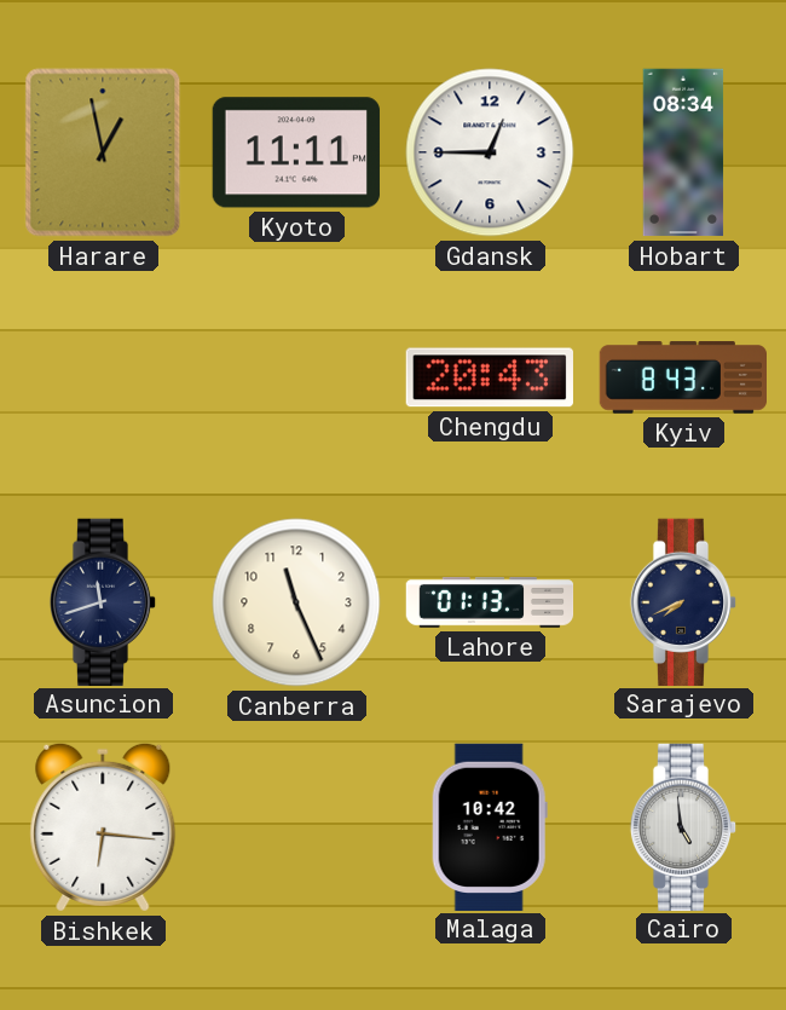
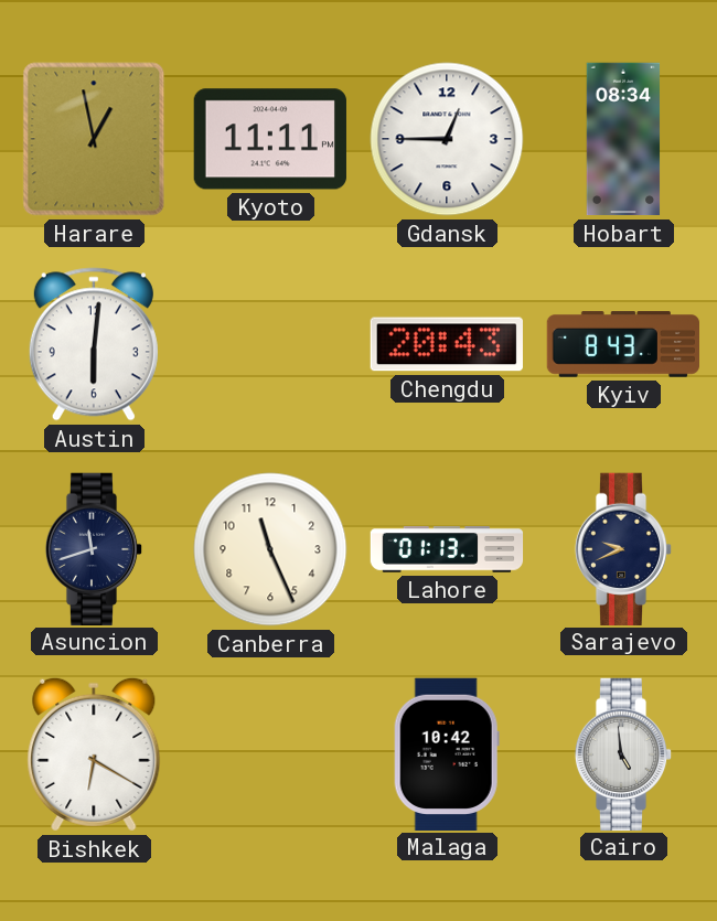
Austin: none -> 6:01 (94, 344)
Sarajevo: 7:41 -> 9:41 (623, 548)
Bishkek: 6:16 -> 6:20 (94, 754)
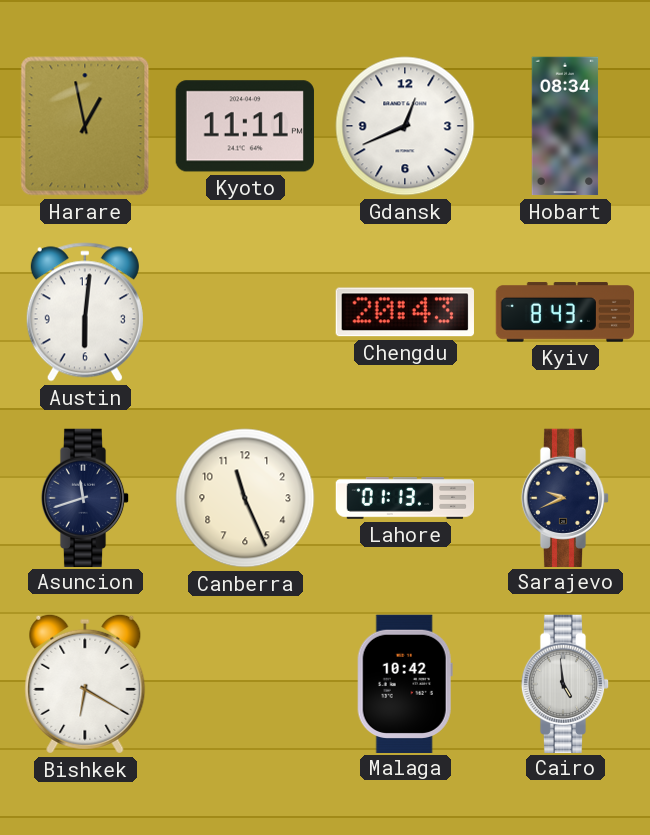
Gdansk: 12:45 -> 12:41 (405, 126)
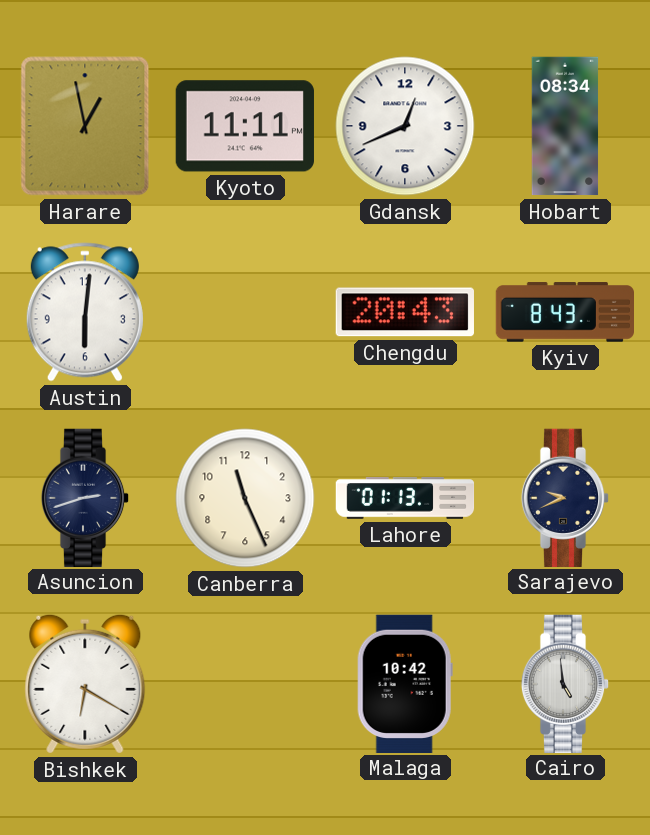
Asuncion: 11:42 -> 2:42 (85, 497)
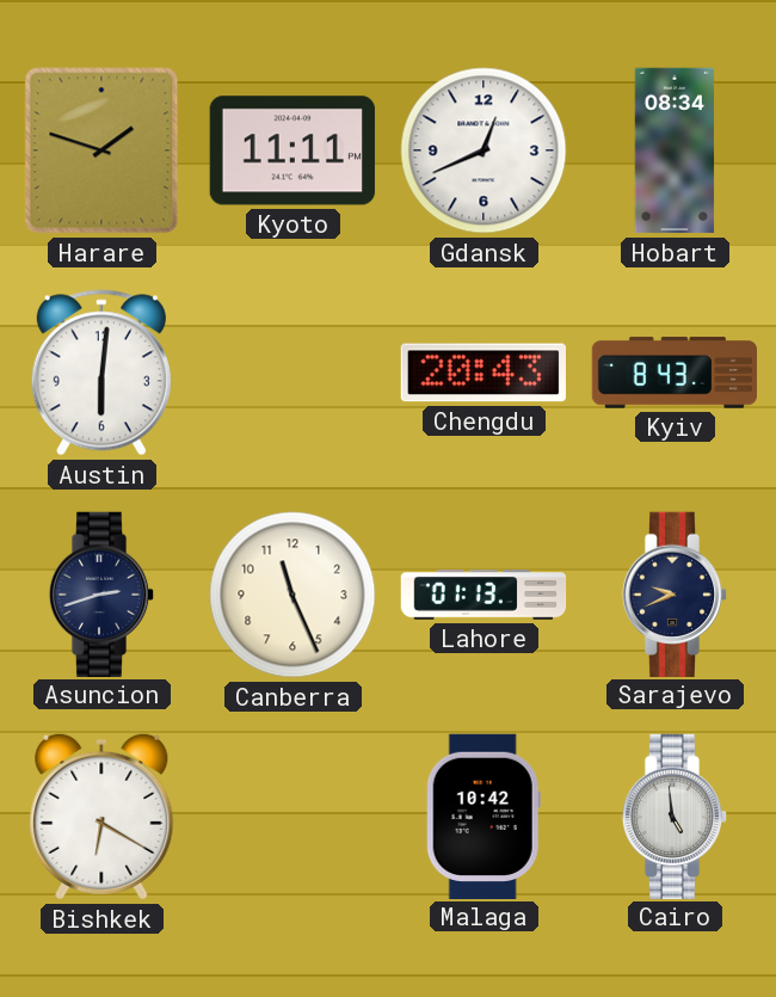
Harare: 12:58 -> 1:48 (101, 150)
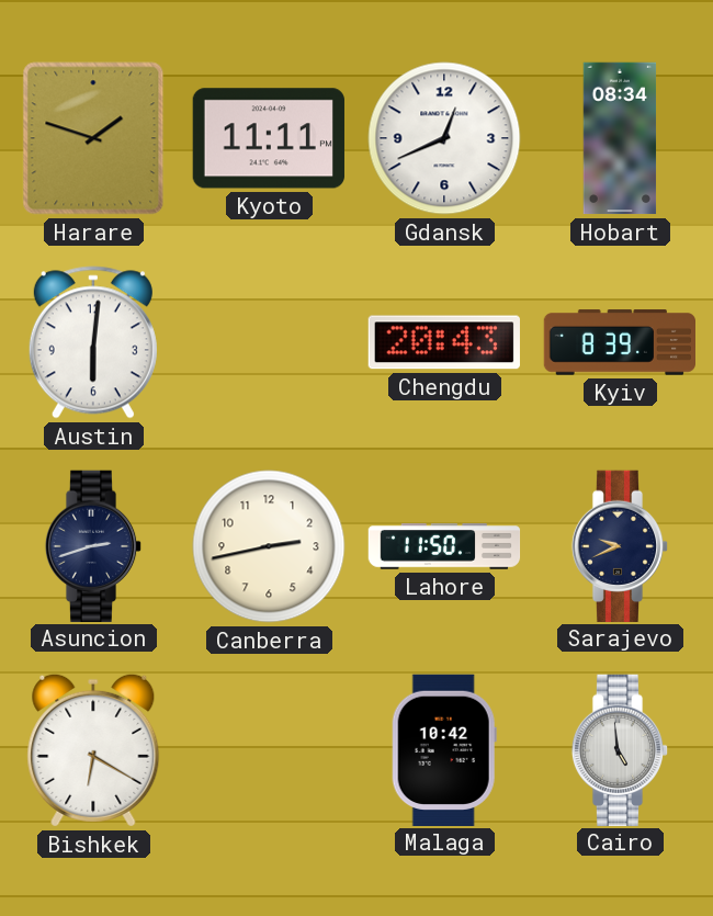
Kyiv: 8:43 -> 8:39 (619, 342)
Canberra: 11:26 -> 2:43 (269, 546)
Lahore: 01:13 -> 11:50 (444, 546)
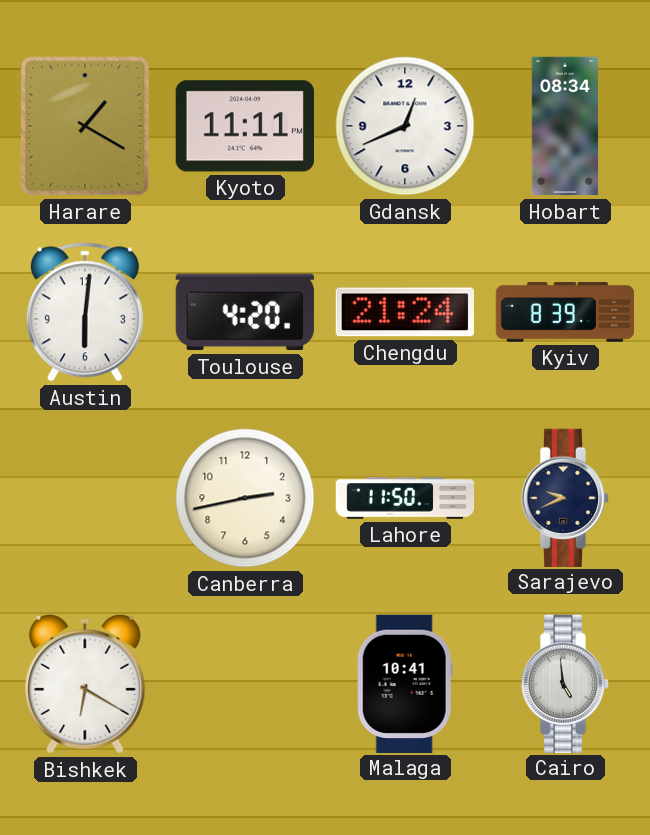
Harare: 1:48 -> 1:20 (85, 126)
Toulouse: none -> 4:20 (245, 312)
Chengdu: 20:43 -> 21:24 (405, 312)
Asuncion: 2:42 -> none (93, 545)
Malaga: 10:42 -> 10:41 (405, 683)
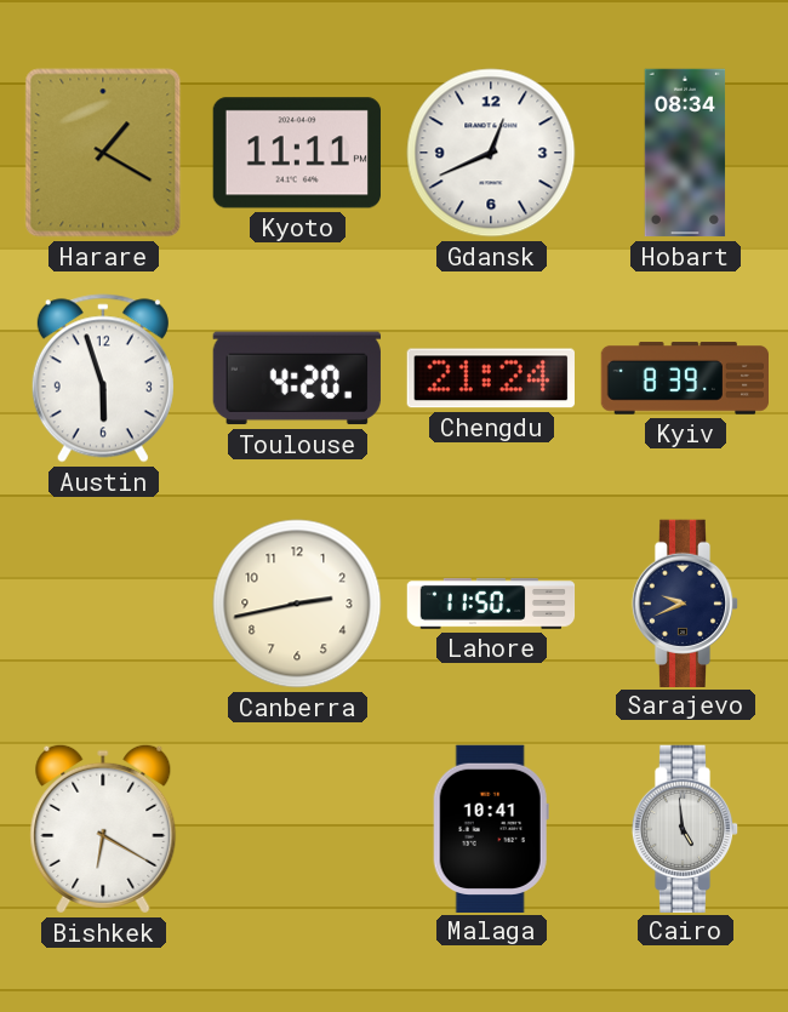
Austin: 6:01 -> 5:57 (103, 378)
